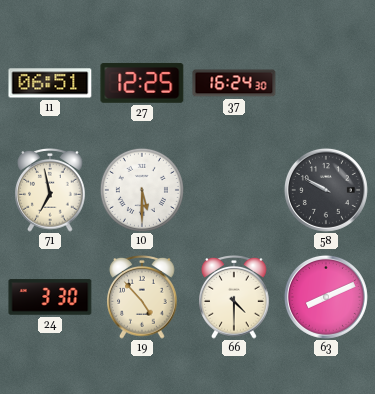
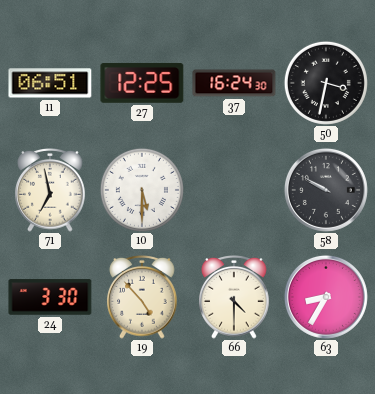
50: none -> 3:32 (326, 83)
63: 8:11 -> 8:35 (326, 297)
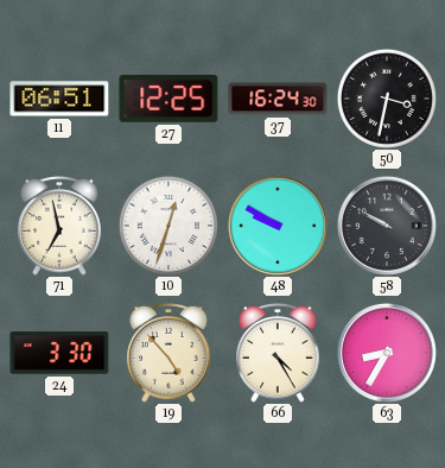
10: 5:30 -> 12:33 (169, 226)
48: none -> 9:50 (278, 226)
66: 4:30 -> 4:25 (278, 354)
